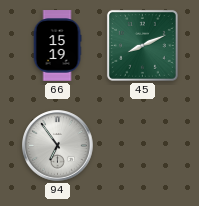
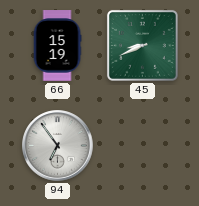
45: 8:11 -> 8:41 (142, 45)
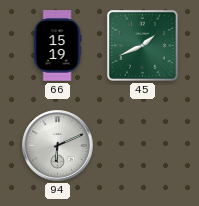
45: 8:41 -> 1:41 (142, 45)
94: 6:54 -> 6:11 (58, 146)
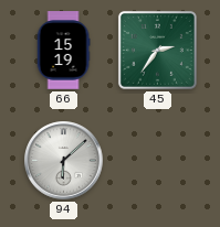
45: 1:41 -> 2:36 (157, 50)
94: 6:11 -> 6:08 (64, 161)
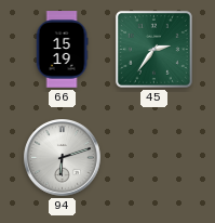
94: 6:08 -> 6:12 (63, 158)
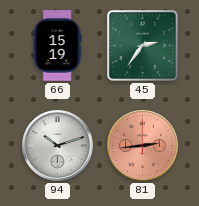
94: 6:12 -> 10:12 (58, 146)
81: none -> 2:44 (143, 146)
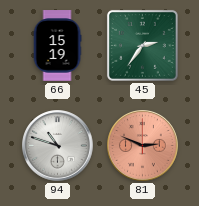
94: 10:12 -> 10:48 (58, 146)
81: 2:44 -> 2:49 (143, 146)
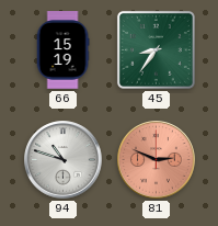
45: 2:36 -> 8:36 (156, 49)
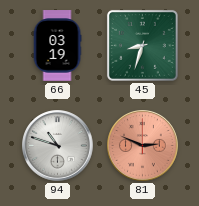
66: 15:19 -> 03:19 (57, 46)
45: 8:36 -> 8:33 (142, 45)
